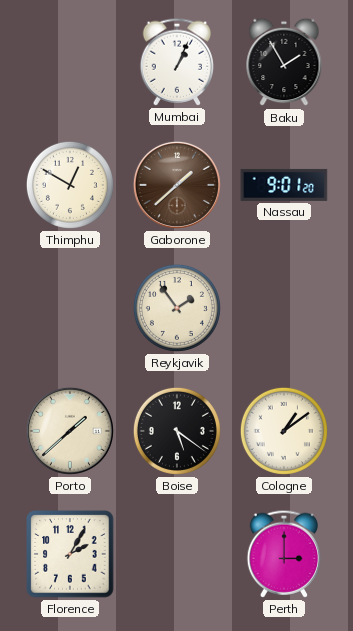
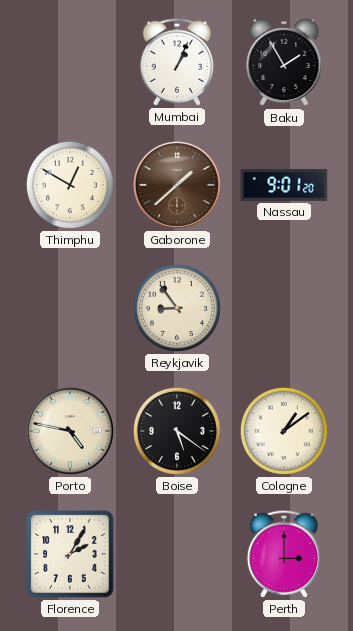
Reykjavik: 1:54 -> 8:54 (177, 308)
Porto: 1:38 -> 4:47 (70, 431)
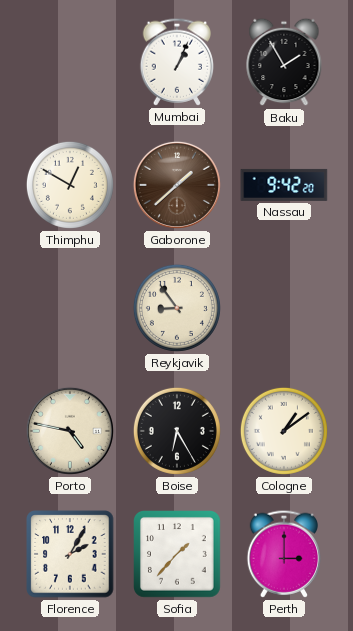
Nassau: 9:01 -> 9:42 (284, 185)
Boise: 5:21 -> 6:25 (177, 431)
Sofia: none -> 1:37 (178, 555)
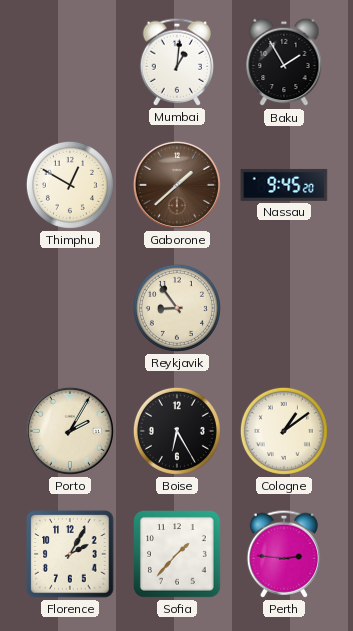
Mumbai: 1:04 -> 1:01 (176, 62)
Nassau: 9:42 -> 9:45 (284, 185)
Porto: 4:47 -> 2:05 (70, 431)
Perth: 3:00 -> 2:46 (283, 554)
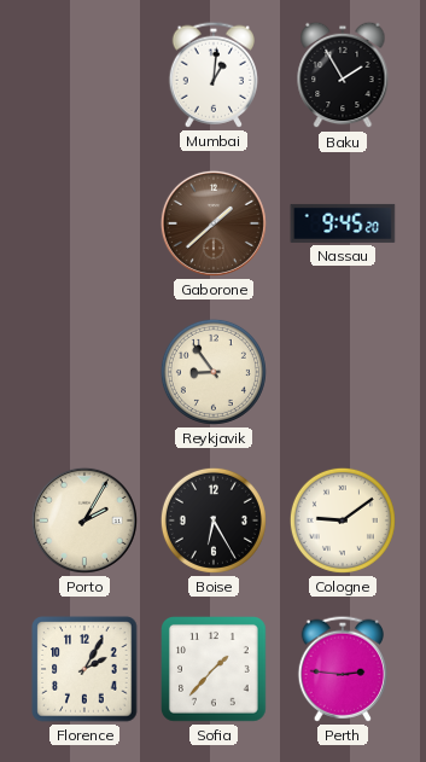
Thimphu: 12:50 -> none (70, 185)
Cologne: 1:09 -> 9:09 (343, 520)
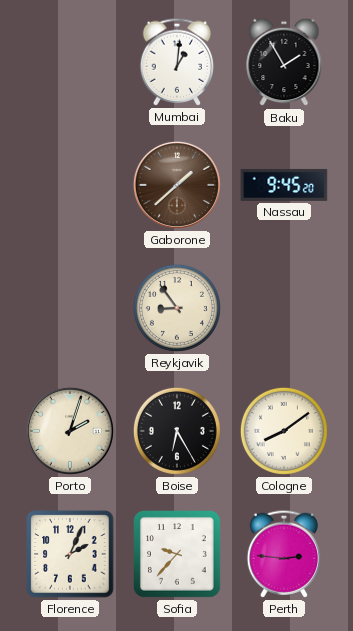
Porto: 2:05 -> 2:03 (70, 431)
Cologne: 9:09 -> 8:09 (284, 431)
Florence: 2:05 -> 2:04 (70, 554)
Sofia: 1:37 -> 9:37 (178, 555)
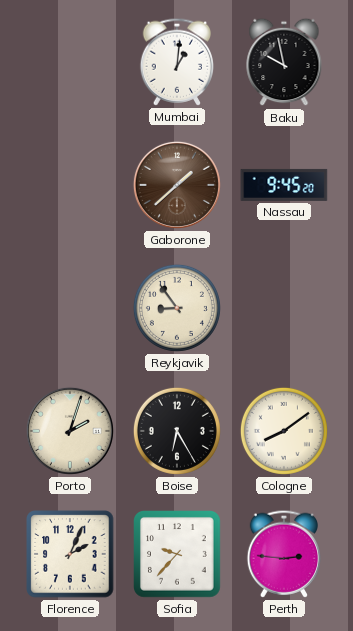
Baku: 1:55 -> 9:58 (284, 62)
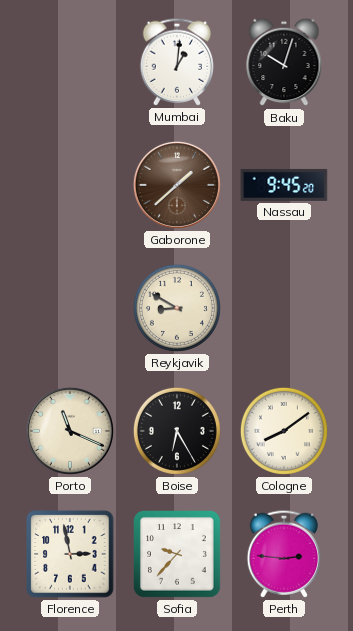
Baku: 9:58 -> 10:03 (284, 62)
Reykjavik: 8:54 -> 8:50 (177, 308)
Porto: 2:03 -> 11:19 (70, 431)
Florence: 2:04 -> 2:58 (70, 554)
